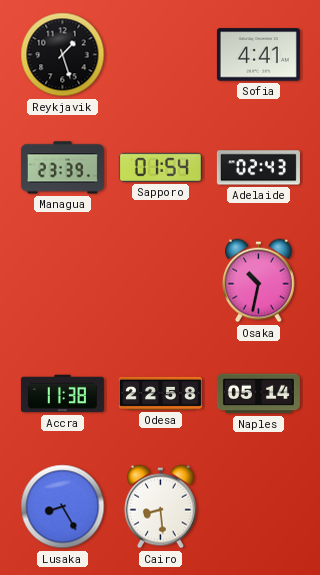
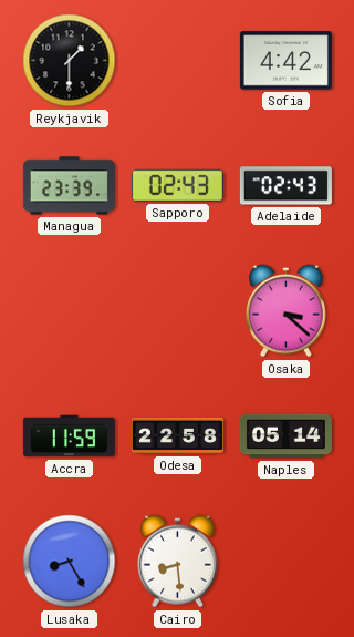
Reykjavik: 1:27 -> 1:30 (70, 61)
Sofia: 4:41 -> 4:42 (285, 61)
Sapporo: 01:54 -> 02:43 (177, 185)
Osaka: 10:32 -> 3:22 (287, 311)
Accra: 11:38 -> 11:59 (69, 436)
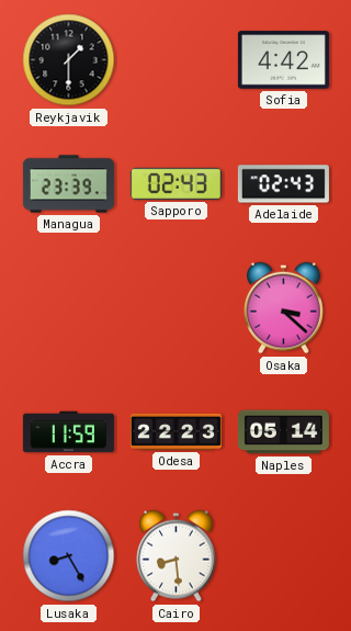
Odesa: 22:58 -> 22:23 (175, 431)
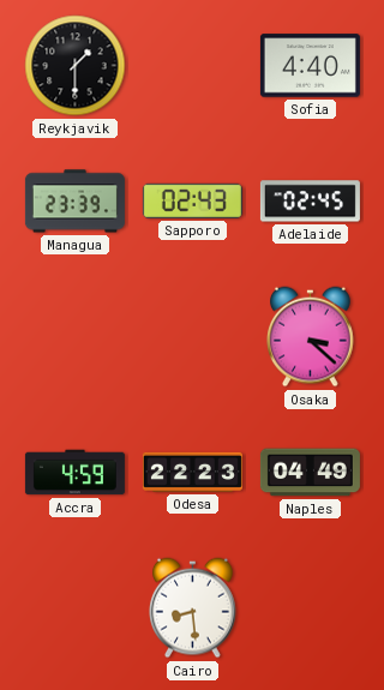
Sofia: 4:42 -> 4:40 (310, 66)
Adelaide: 02:43 -> 02:45 (310, 202)
Accra: 11:59 -> 4:59 (74, 473)
Naples: 05:14 -> 04:49 (310, 473)
Lusaka: 8:25 -> none (69, 556)
